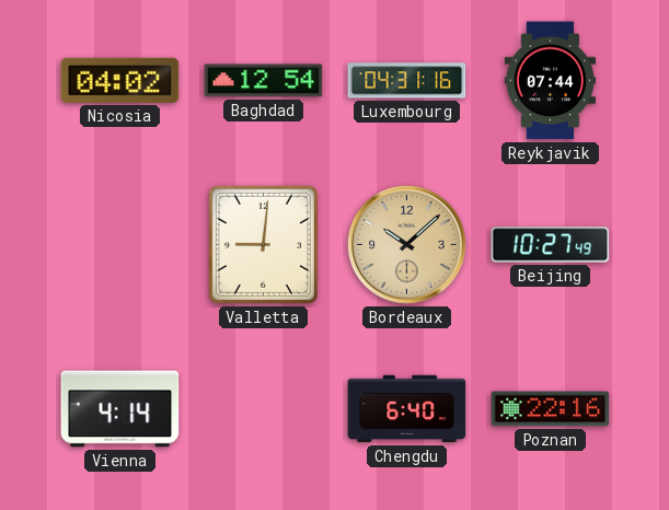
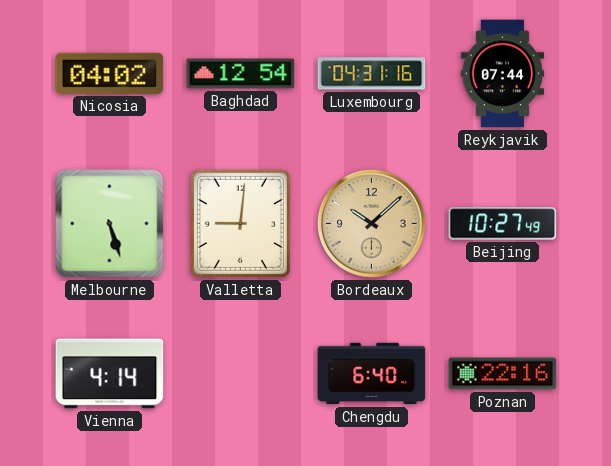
Melbourne: none -> 5:27 (110, 224)
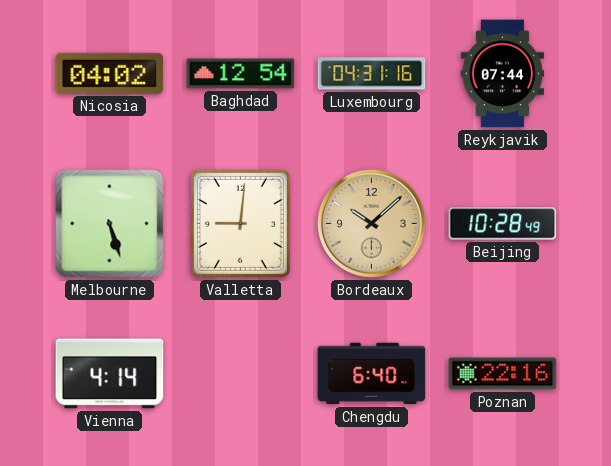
Beijing: 10:27 -> 10:28 (503, 224)
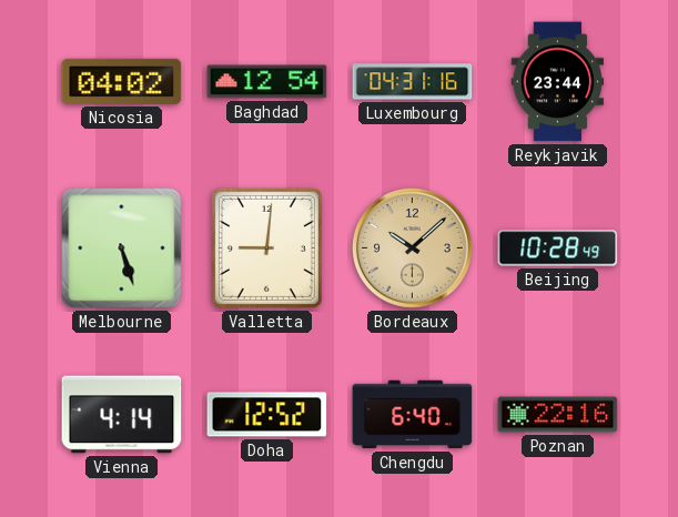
Reykjavik: 07:44 -> 23:44 (557, 82)
Doha: none -> 12:52 (267, 415)
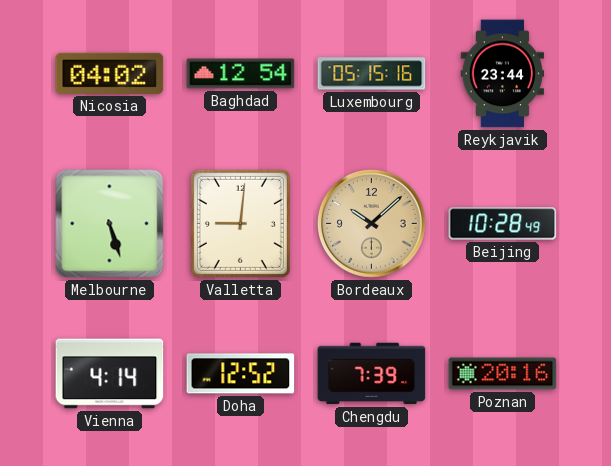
Luxembourg: 04:31 -> 05:15 (372, 74)
Chengdu: 6:40 -> 7:39 (372, 374)
Poznan: 22:16 -> 20:16 (503, 374)
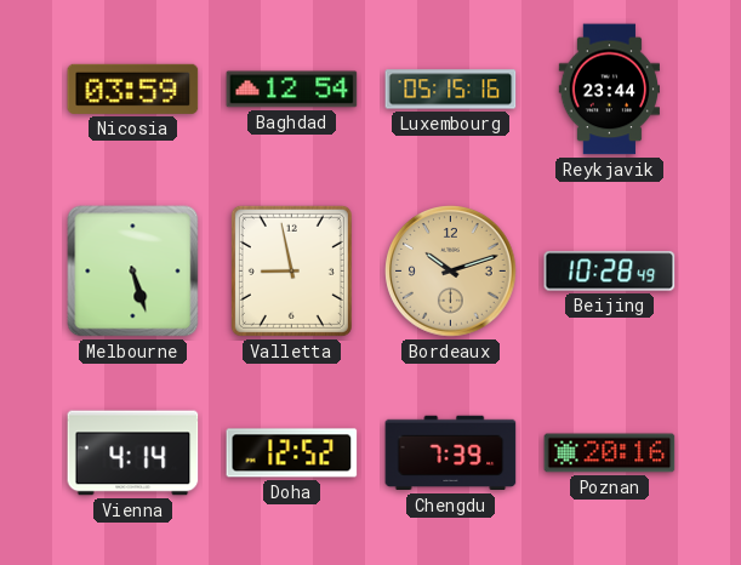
Nicosia: 04:02 -> 03:59 (133, 89)
Valletta: 9:01 -> 8:58 (291, 270)
Bordeaux: 10:08 -> 10:12 (451, 272)
